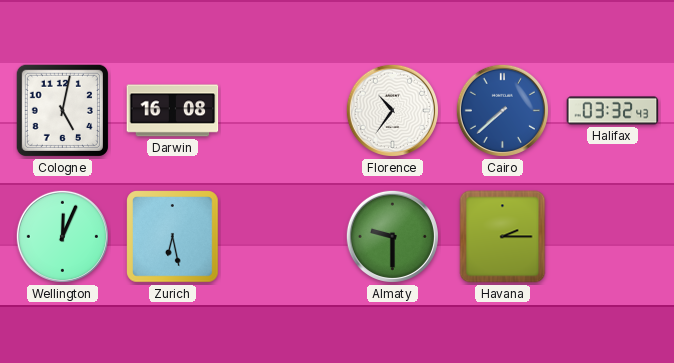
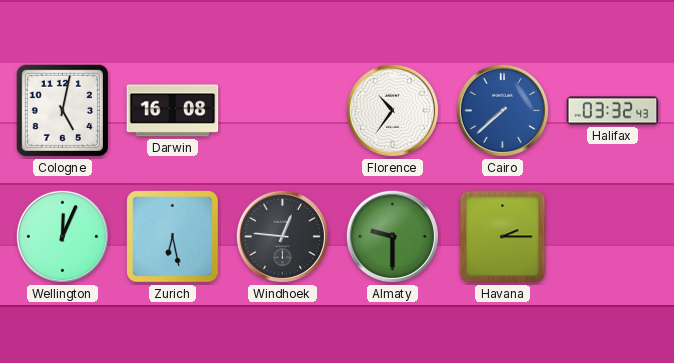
Windhoek: none -> 12:46 (282, 236)
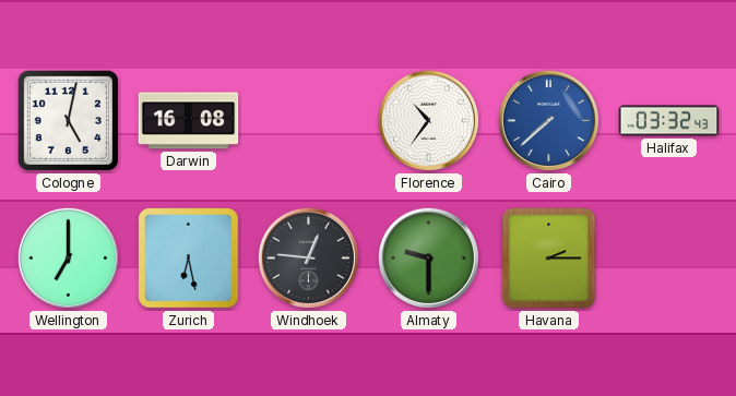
Wellington: 12:04 -> 7:00 (68, 257)
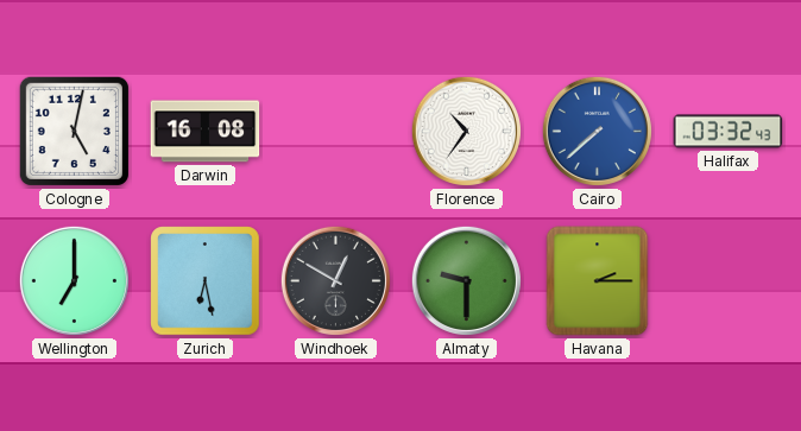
Windhoek: 12:46 -> 12:50 (335, 280)
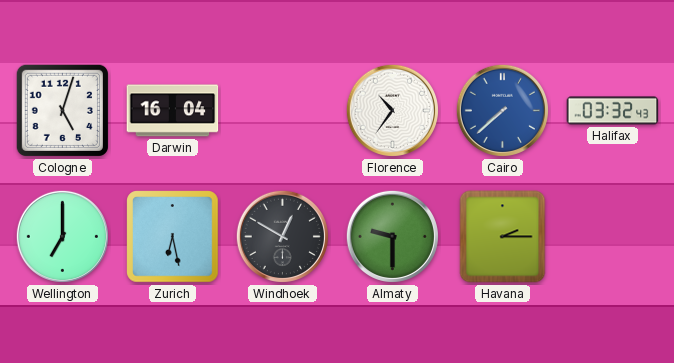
Cologne: 5:02 -> 5:03 (62, 110)
Darwin: 16:08 -> 16:04 (173, 111)
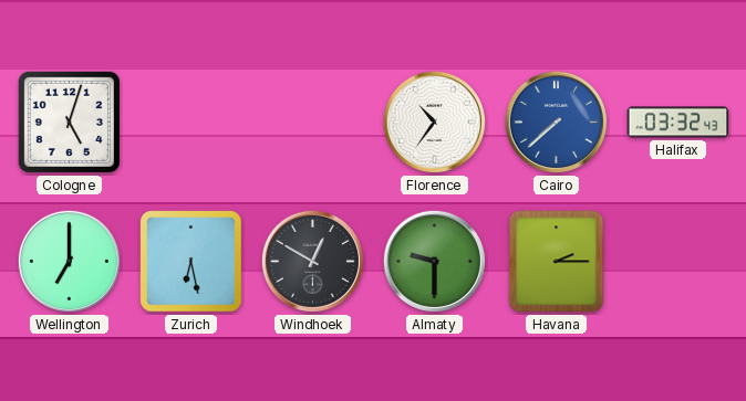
Darwin: 16:04 -> none (173, 111)
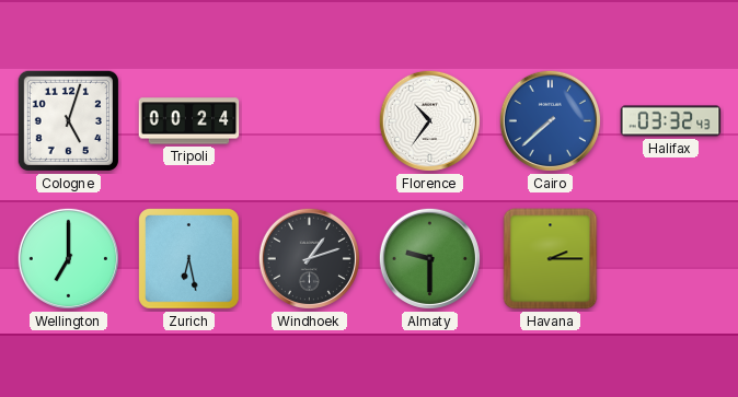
Tripoli: none -> 00:24 (189, 121)
Windhoek: 12:50 -> 1:12 (309, 258)
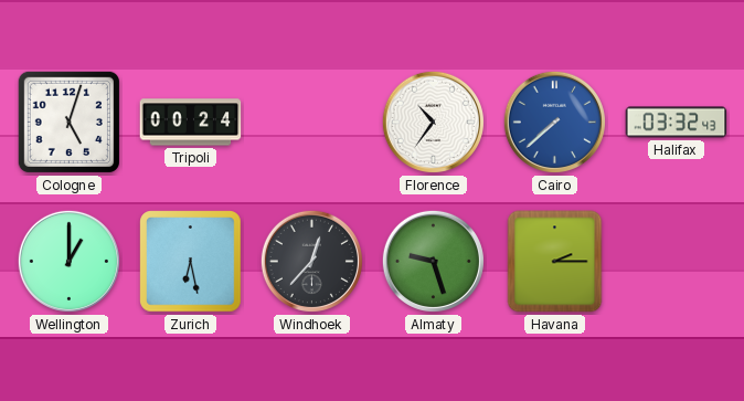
Wellington: 7:00 -> 1:00 (68, 261)
Windhoek: 1:12 -> 12:37 (311, 261)
Almaty: 9:30 -> 9:27 (433, 261)
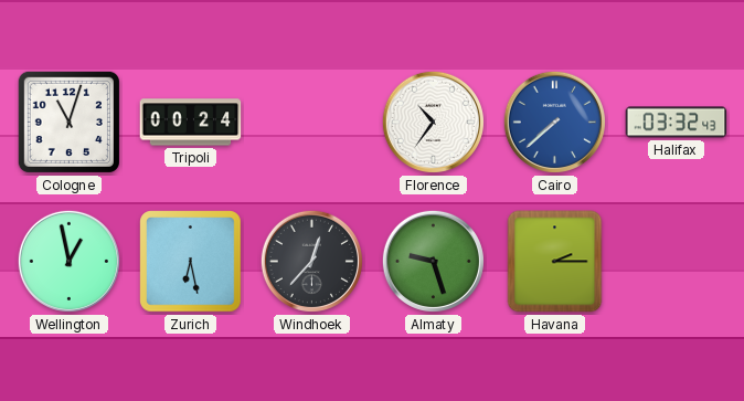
Cologne: 5:03 -> 11:03 (68, 122)
Wellington: 1:00 -> 12:58 (68, 261)
